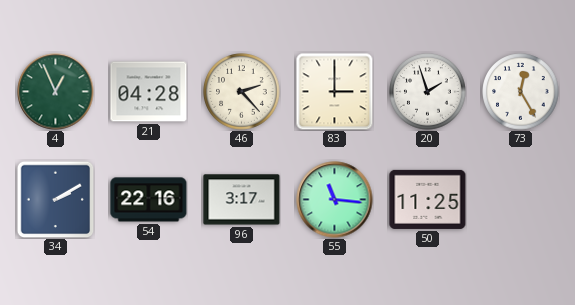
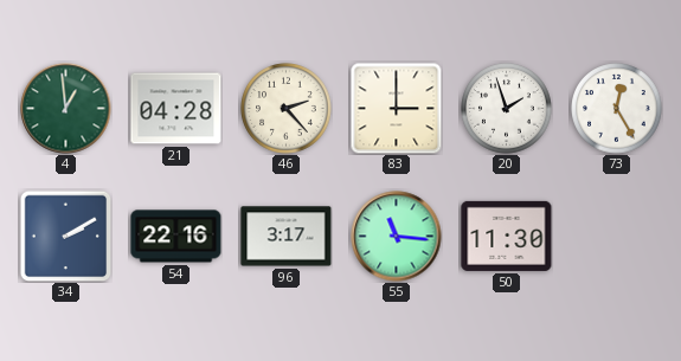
4: 12:56 -> 12:59 (66, 109)
50: 11:25 -> 11:30 (507, 236)
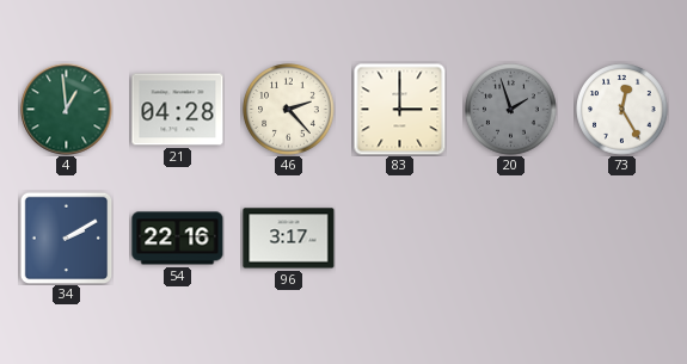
20 dial: white -> grey (511, 110)
55: 11:16 -> none (397, 237)
50: 11:30 -> none (507, 236)
